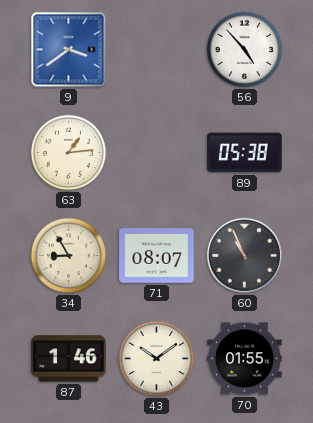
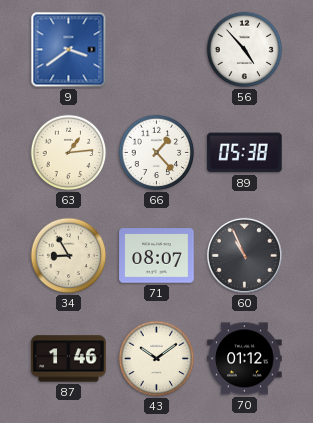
66: none -> 1:23 (157, 153)
70: 01:55 -> 01:12 (245, 359)
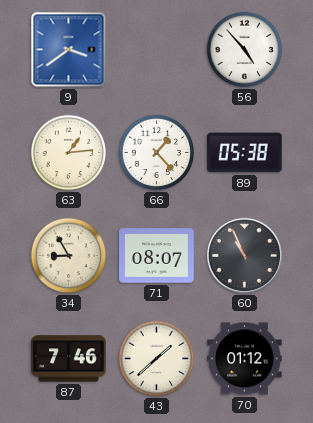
87: 1:46 -> 7:46 (69, 359)
43: 10:09 -> 1:38 (157, 359)
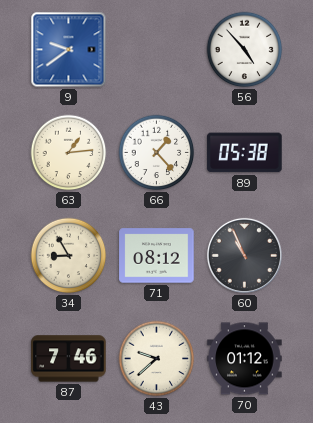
9: 3:39 -> 9:39 (69, 50)
71: 08:07 -> 08:12 (157, 256)
43: 1:38 -> 9:38 (157, 359)
